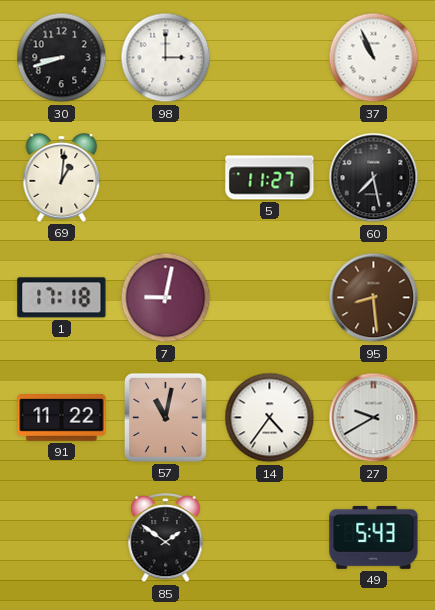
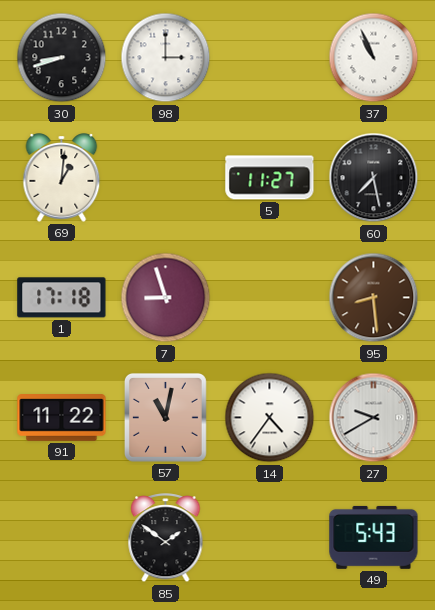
7: 9:02 -> 8:57 (166, 298)
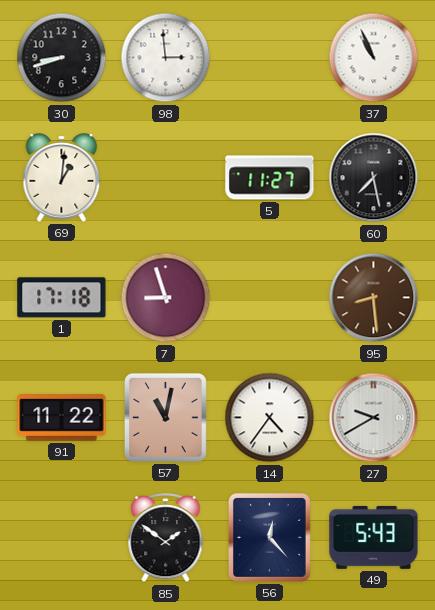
98: 3:00 -> 2:59 (166, 58)
56: none -> 12:23 (269, 537)
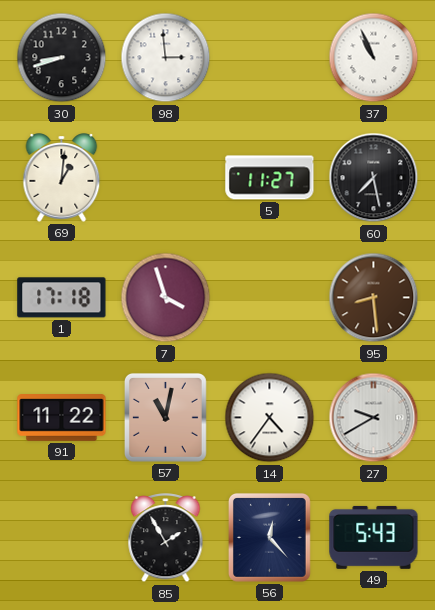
7: 8:57 -> 3:57 (166, 298)
85: 1:51 -> 1:55 (166, 538)
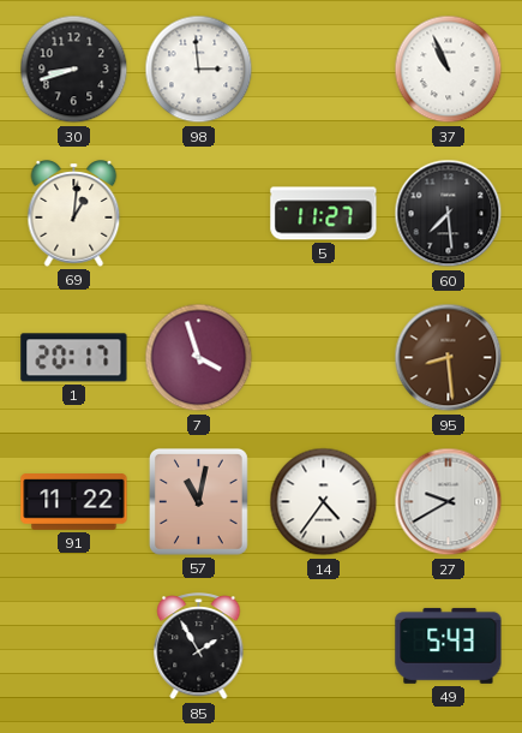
60: 7:28 -> 7:29 (449, 214)
1: 17:18 -> 20:17 (74, 358)
56: 12:23 -> none (269, 537)
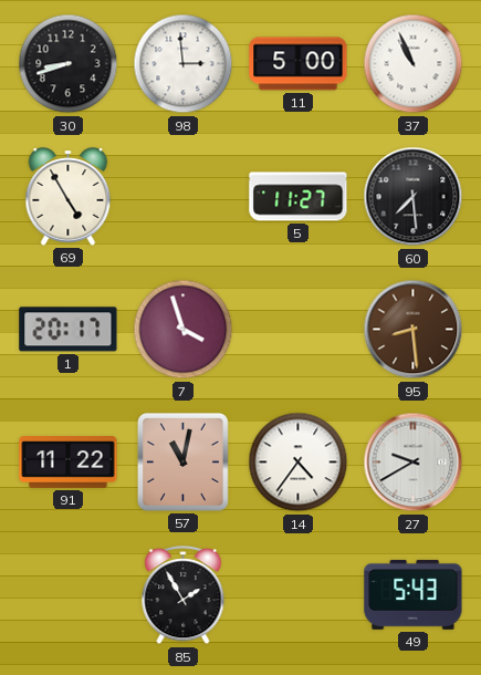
11: none -> 5:00 (299, 64)
69: 1:01 -> 4:55 (69, 197)
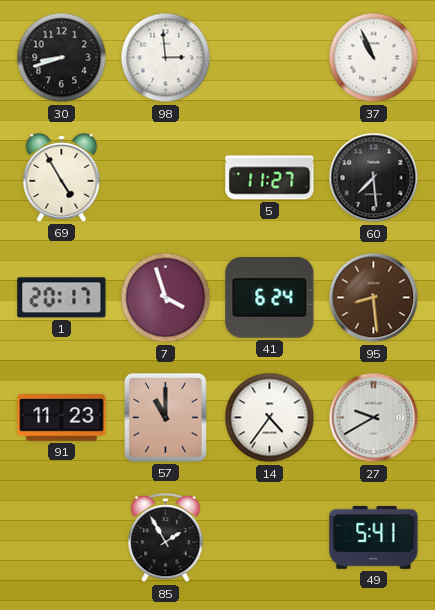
11: 5:00 -> none (299, 64)
41: none -> 6:24 (270, 298)
91: 11:22 -> 11:23 (62, 418)
57: 11:02 -> 11:00 (165, 417)
49: 5:43 -> 5:41 (374, 537)
